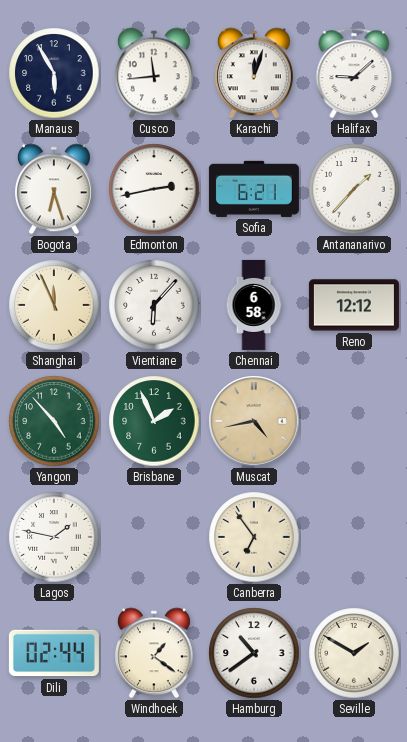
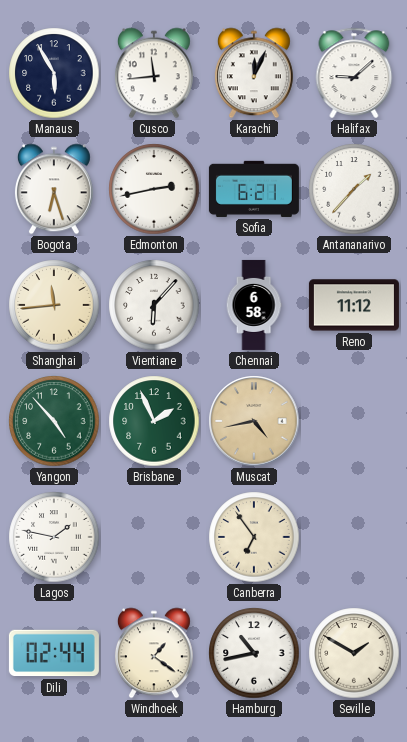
Karachi: 12:03 -> 12:04 (254, 73)
Shanghai: 11:56 -> 11:44 (54, 305)
Reno: 12:12 -> 11:12 (354, 305)
Hamburg: 10:39 -> 10:43 (254, 653)
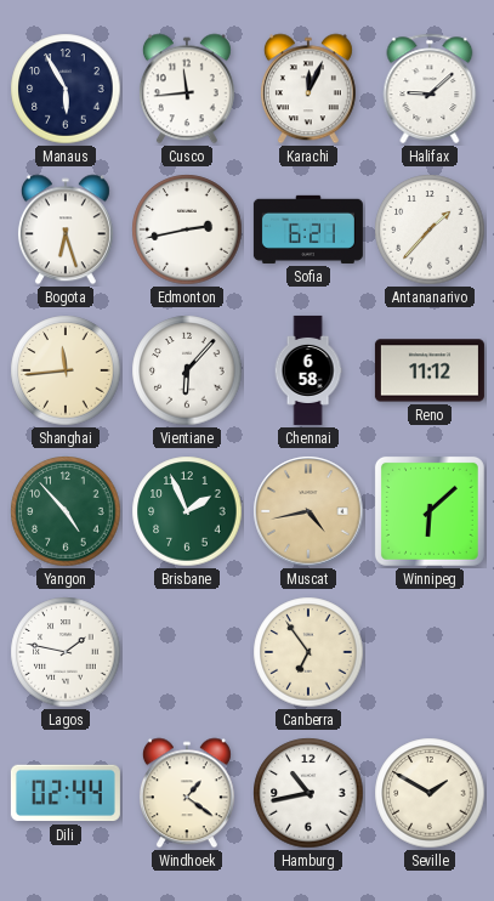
Winnipeg: none -> 6:08 (430, 511)
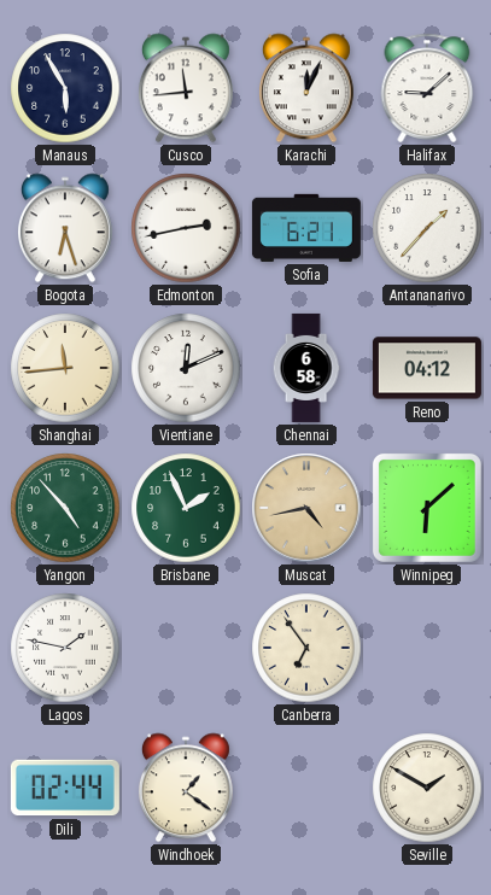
Vientiane: 6:07 -> 12:11 (186, 368)
Reno: 11:12 -> 04:12 (427, 368)
Hamburg: 10:43 -> none (308, 793)
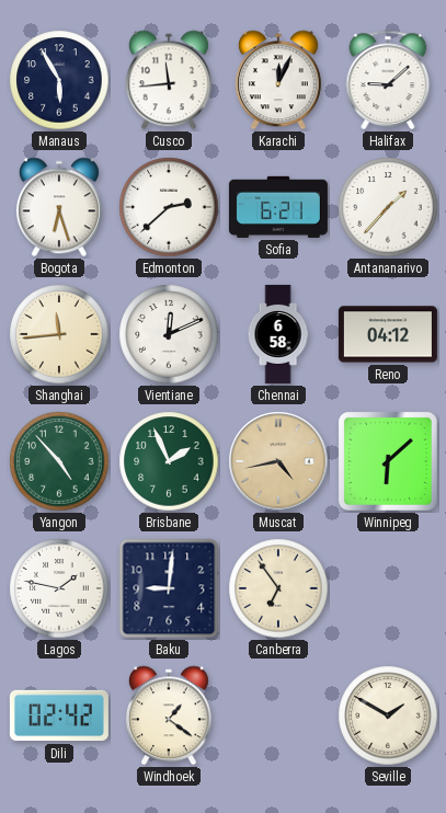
Edmonton: 2:43 -> 2:38 (169, 207)
Baku: none -> 9:01 (169, 588)
Dili: 02:44 -> 02:42 (59, 715)
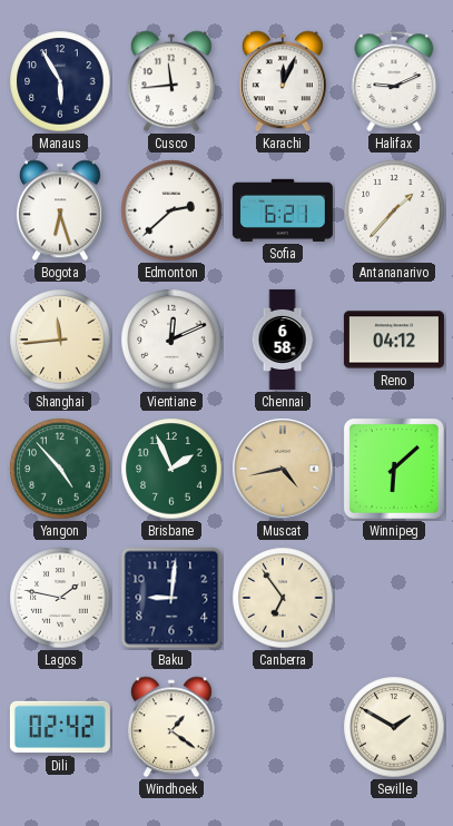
Halifax: 9:08 -> 9:11 (394, 81)
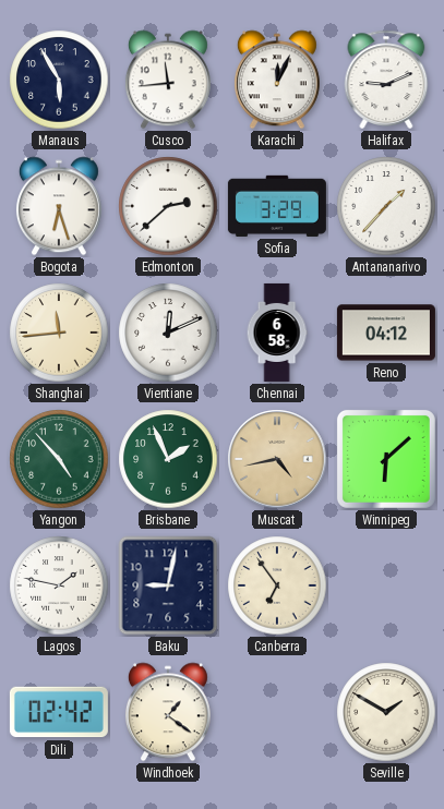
Sofia: 6:21 -> 3:29 (277, 206)
Baku: 9:01 -> 9:02 (168, 585)
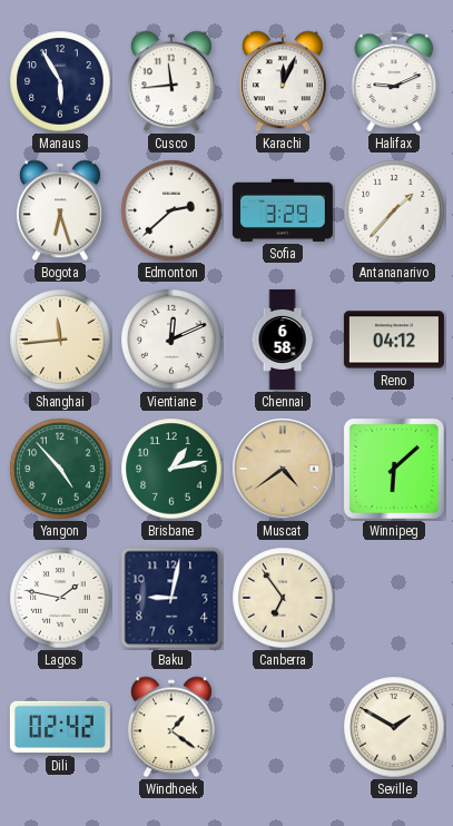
Brisbane: 1:56 -> 1:13 (171, 469)
Muscat: 4:43 -> 4:39 (283, 469)
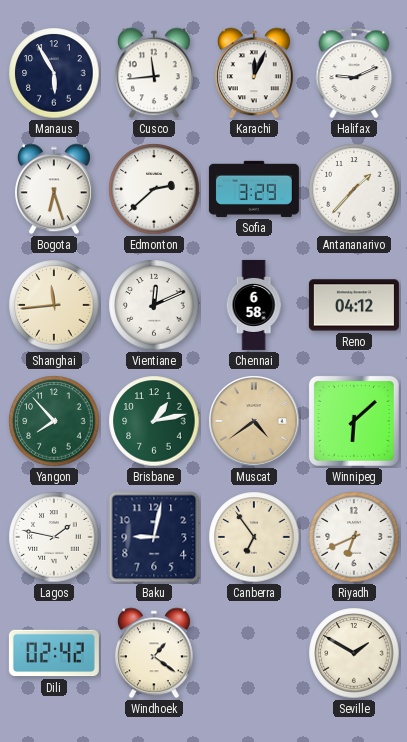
Yangon: 4:53 -> 7:53 (54, 421)
Riyadh: none -> 6:41 (354, 537)
